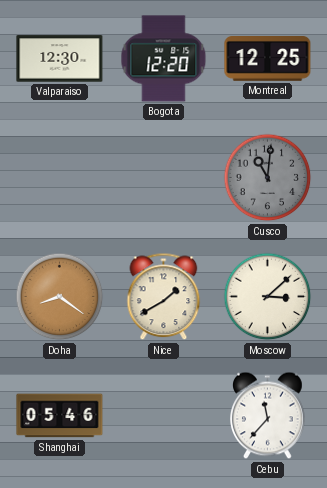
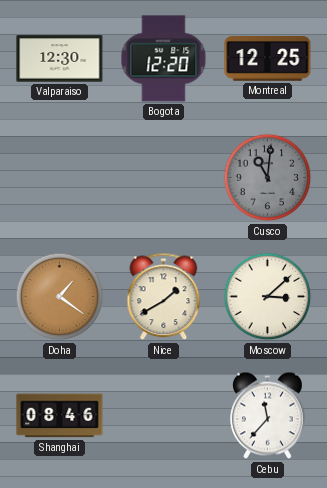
Doha: 8:21 -> 1:21 (60, 297)
Shanghai: 05:46 -> 08:46 (60, 416)
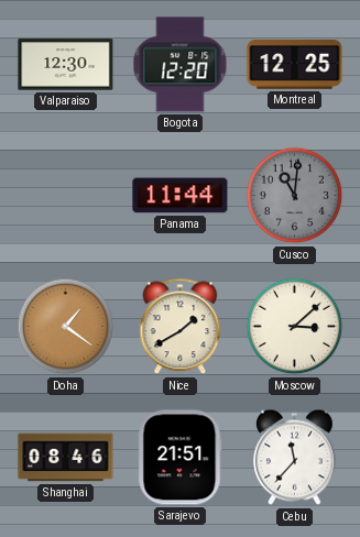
Panama: none -> 11:44 (181, 196)
Sarajevo: none -> 21:51 (181, 458)
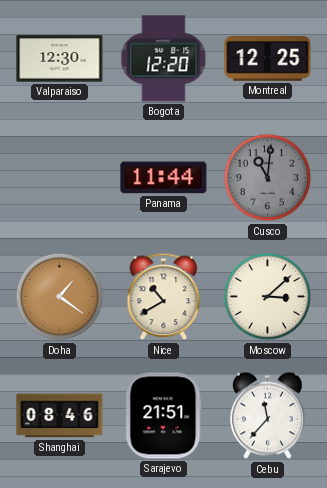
Nice: 1:40 -> 10:40 (164, 297)
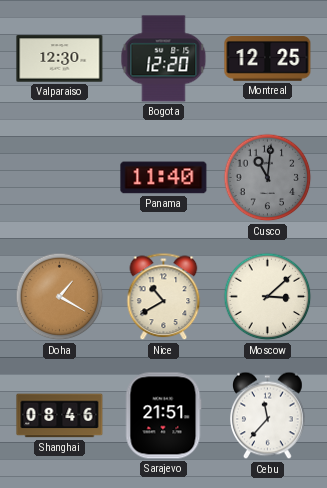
Panama: 11:44 -> 11:40 (164, 178)
Doha: 1:21 -> 1:20 (60, 297)
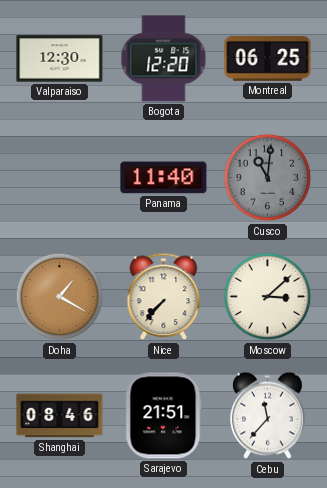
Montreal: 12:25 -> 06:25 (268, 59)
Nice: 10:40 -> 7:37 (164, 297)
